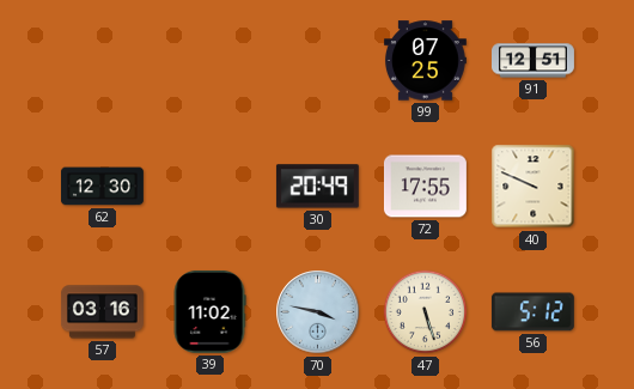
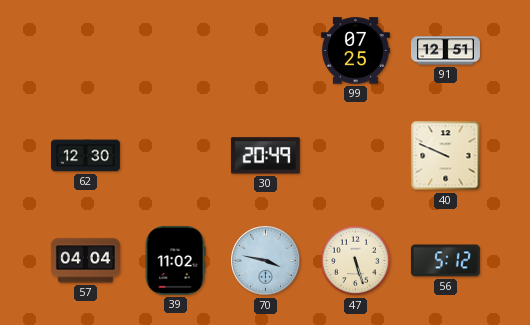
72: 17:55 -> none (425, 187)
57: 03:16 -> 04:04 (85, 261)
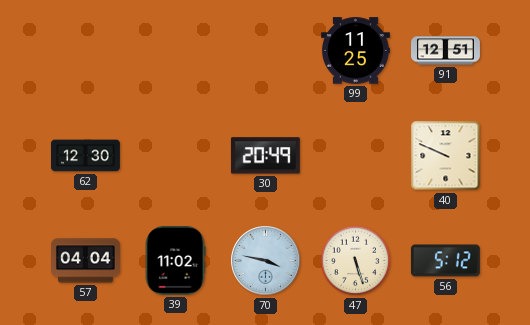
99: 07:25 -> 11:25 (355, 51)
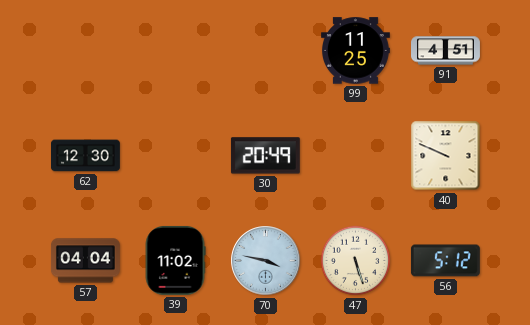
91: 12:51 -> 4:51 (446, 51)
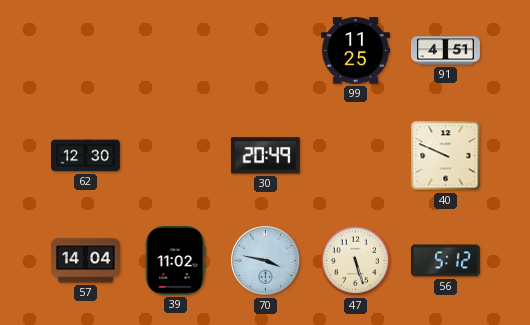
57: 04:04 -> 14:04 (85, 261)
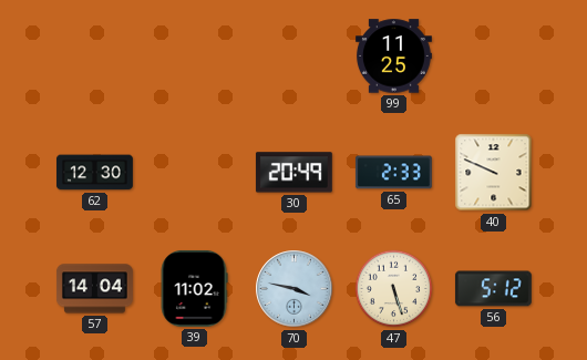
91: 4:51 -> none (446, 51)
65: none -> 2:33 (393, 173)
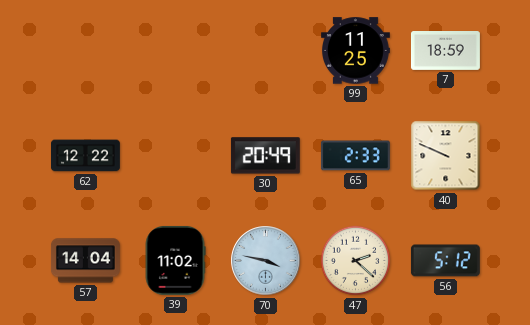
7: none -> 18:59 (445, 51)
62: 12:30 -> 12:22 (85, 156)
47: 5:27 -> 2:22 (356, 261)
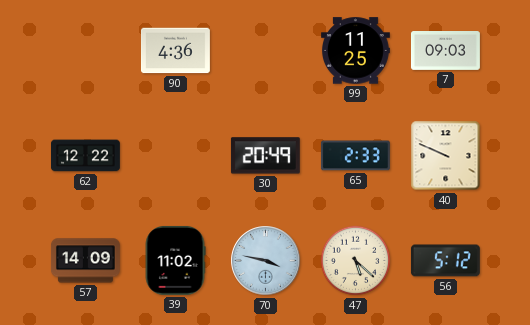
90: none -> 4:36 (175, 51)
7: 18:59 -> 09:03 (445, 51)
57: 14:04 -> 14:09 (85, 261)
47: 2:22 -> 5:22 (356, 261)
